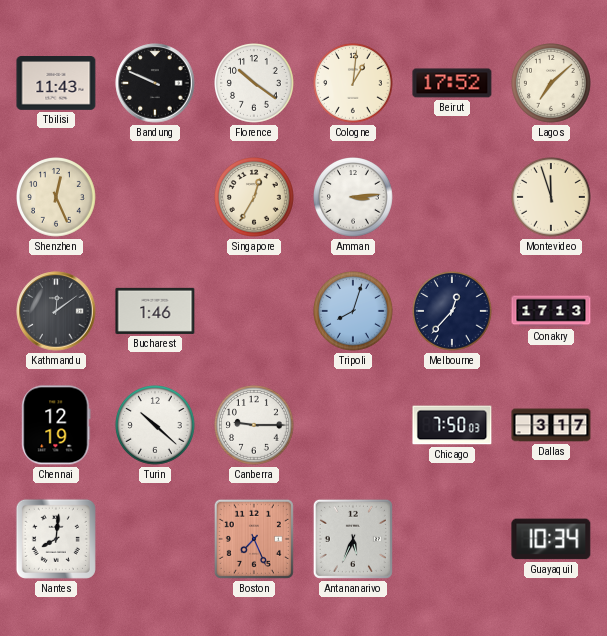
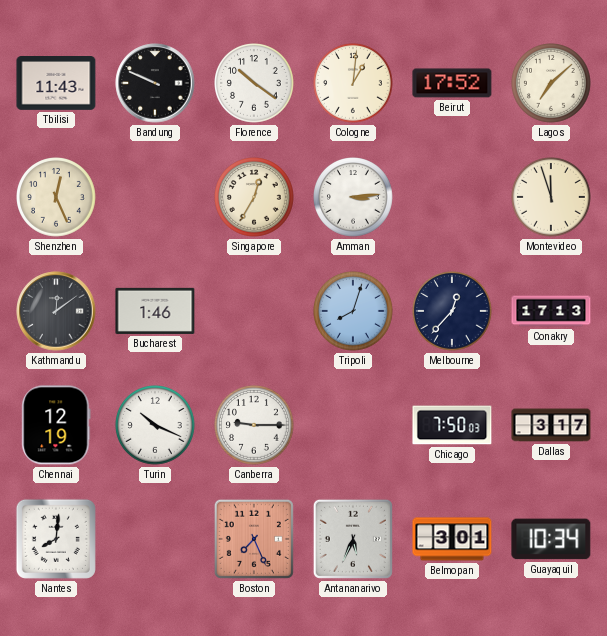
Turin: 10:22 -> 10:19 (156, 426)
Belmopan: none -> 3:01 (452, 539)
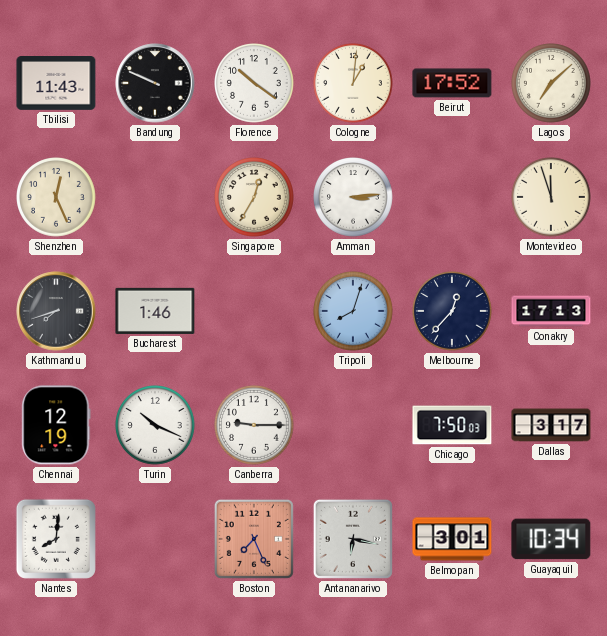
Kathmandu: 12:09 -> 7:42 (56, 311)
Antananarivo: 5:34 -> 6:17 (353, 539)
